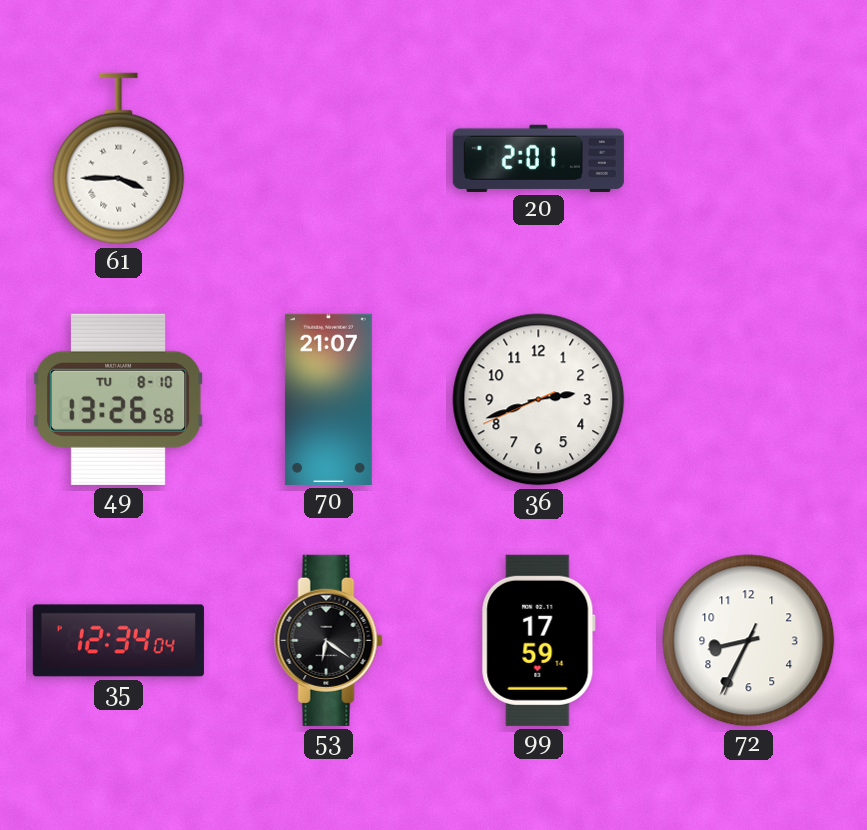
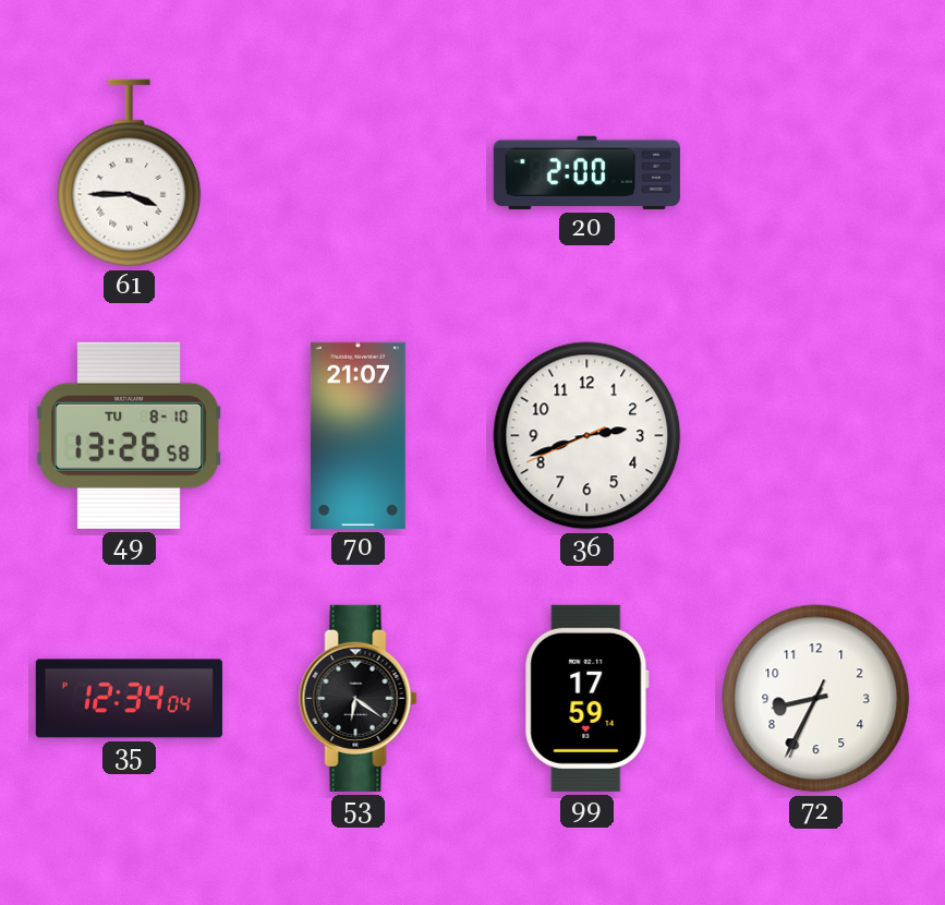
20: 2:01 -> 2:00 (586, 172)
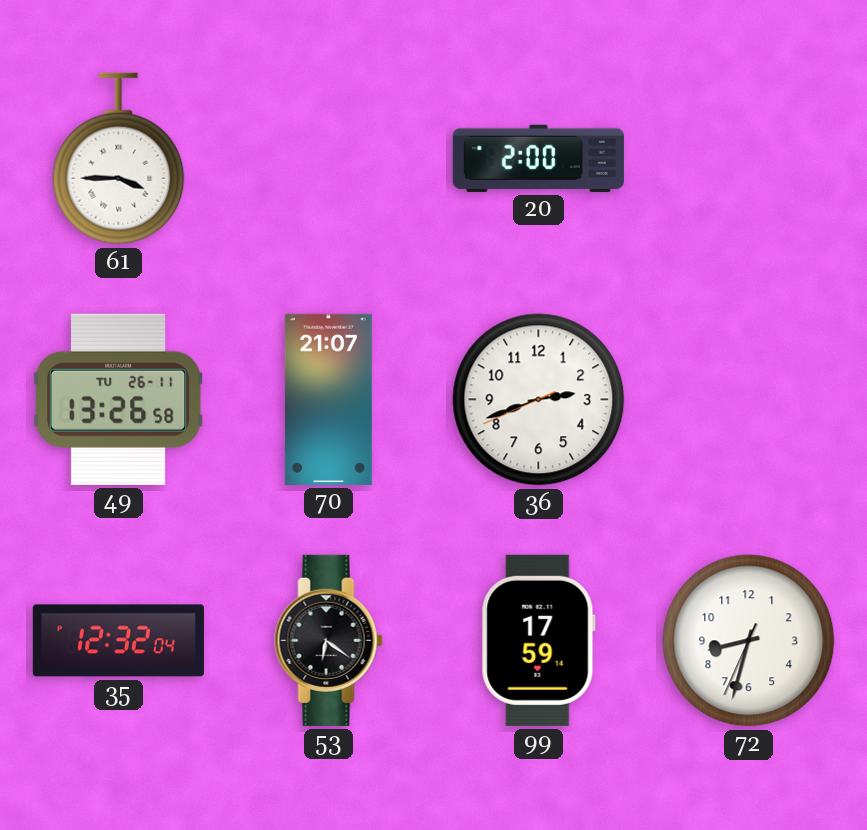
49 date: TU 8-10 -> TU 26-11 (119, 399)
35: 12:34 -> 12:32 (118, 641)
72: 8:34 -> 8:32 (749, 641)
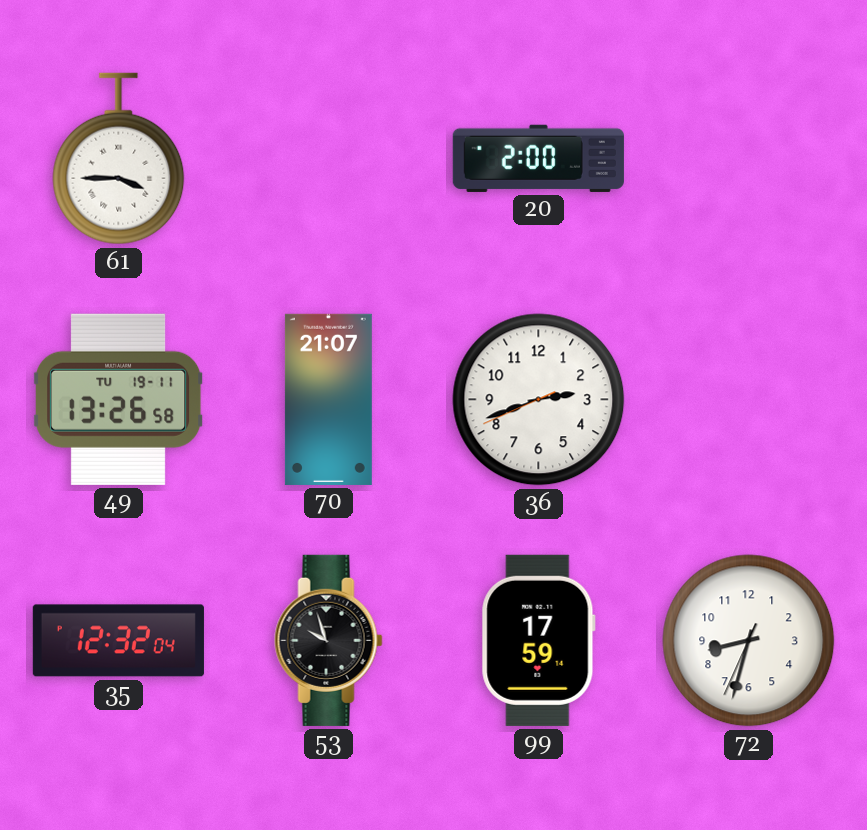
49 date: TU 26-11 -> TU 19-11 (119, 399)
53: 6:21 -> 9:57 (329, 640)
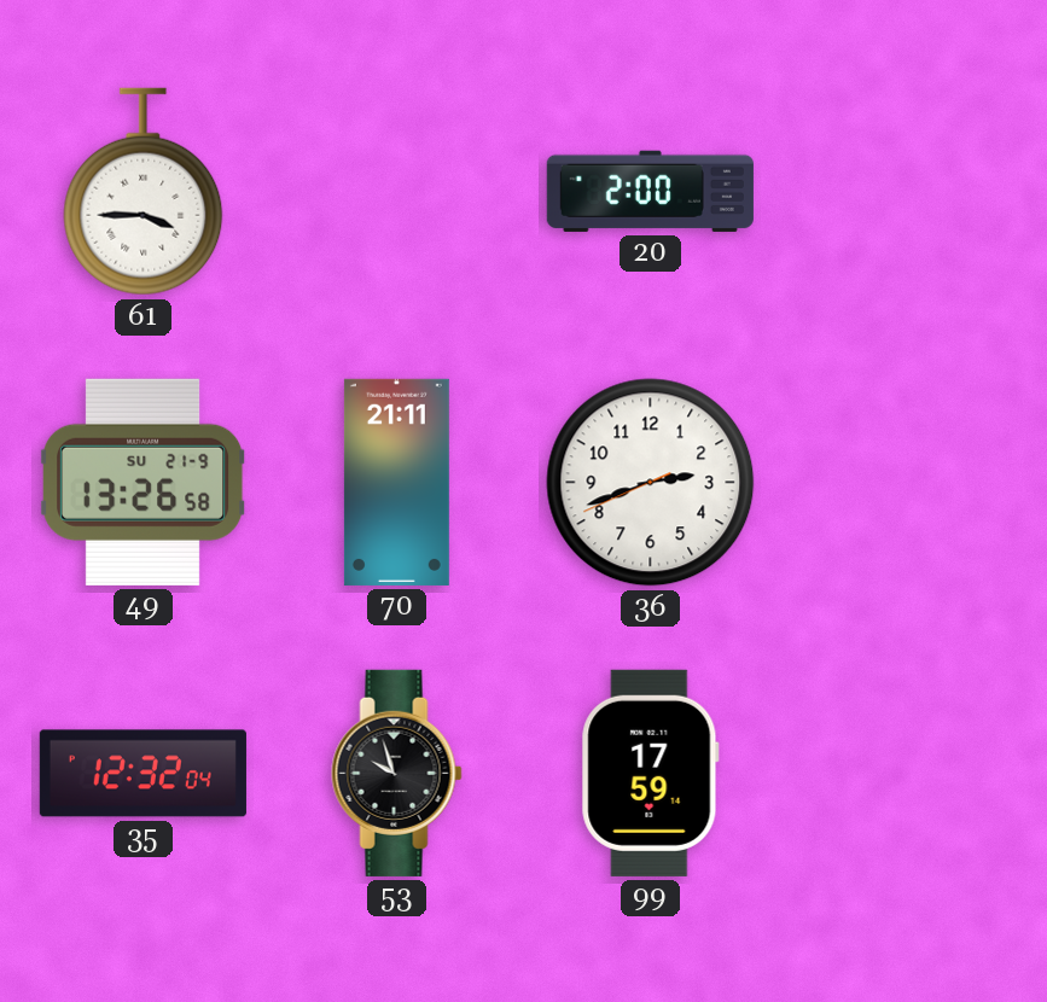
49 date: TU 19-11 -> SU 21-9 (144, 482)
70: 21:07 -> 21:11 (396, 482)
72: 8:32 -> none (749, 641)
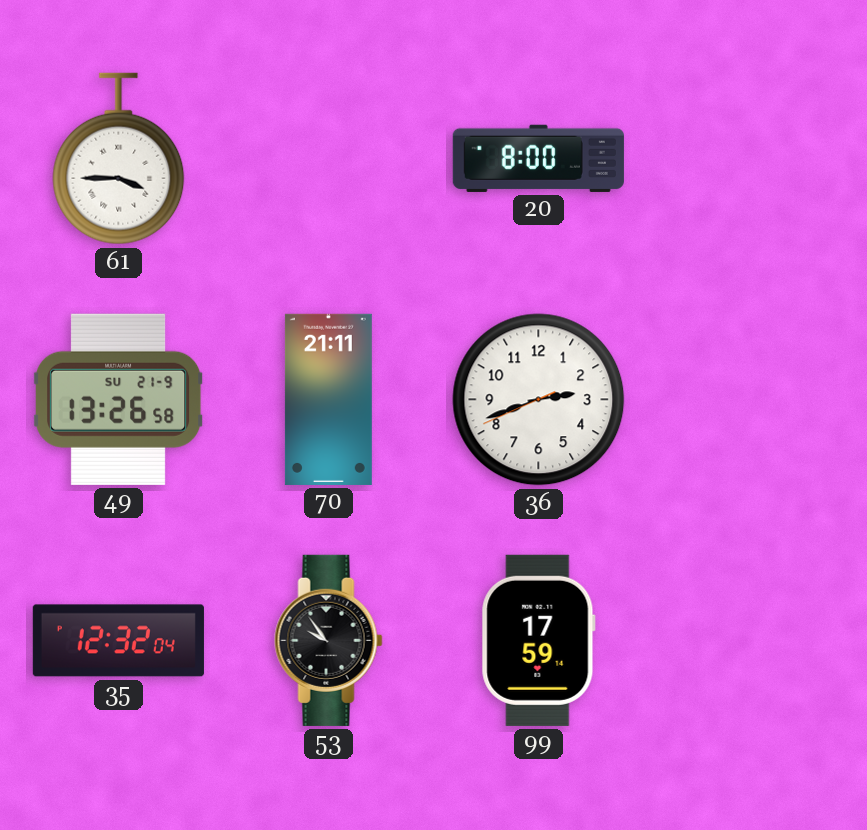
20: 2:00 -> 8:00 (538, 158)
53: 9:57 -> 9:54 (329, 640)
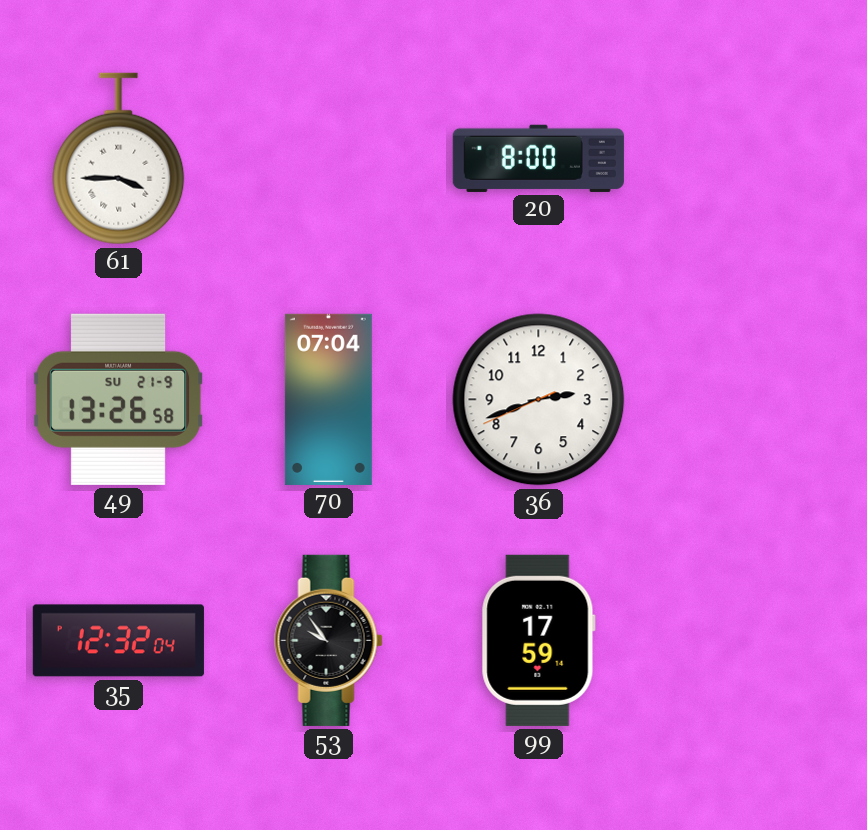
70: 21:11 -> 07:04 (328, 399)
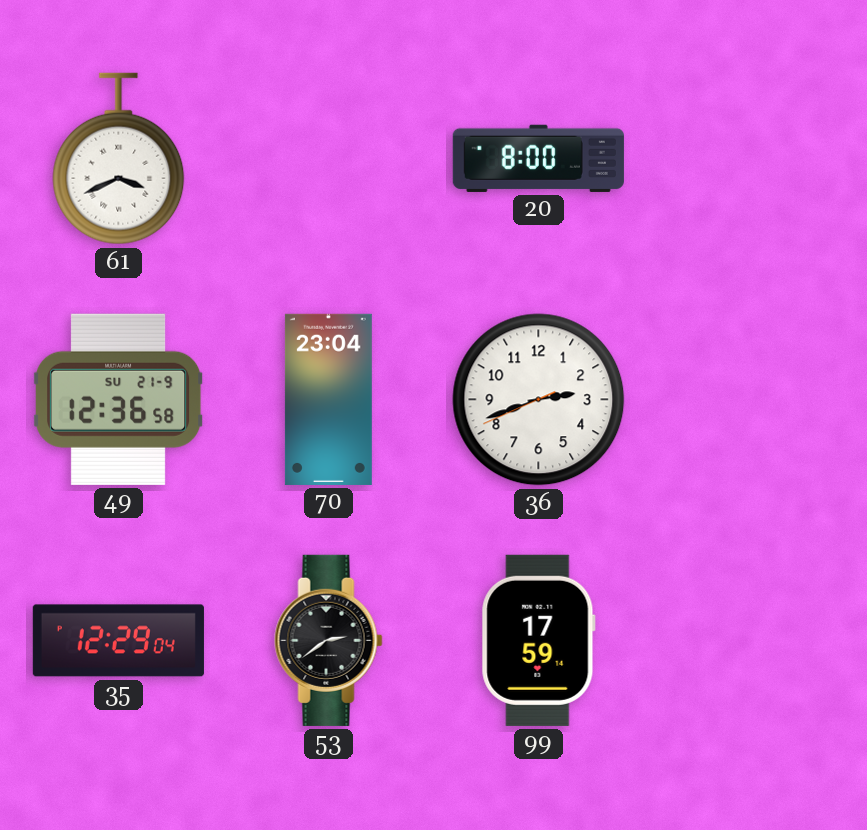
61: 3:45 -> 3:41 (119, 159)
49: 13:26 -> 12:36 (119, 399)
70: 07:04 -> 23:04 (328, 399)
35: 12:32 -> 12:29 (118, 641)
53: 9:54 -> 2:39 (329, 640)
